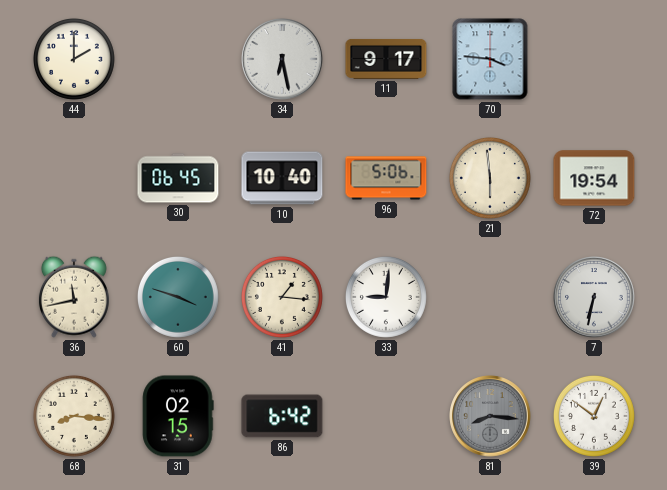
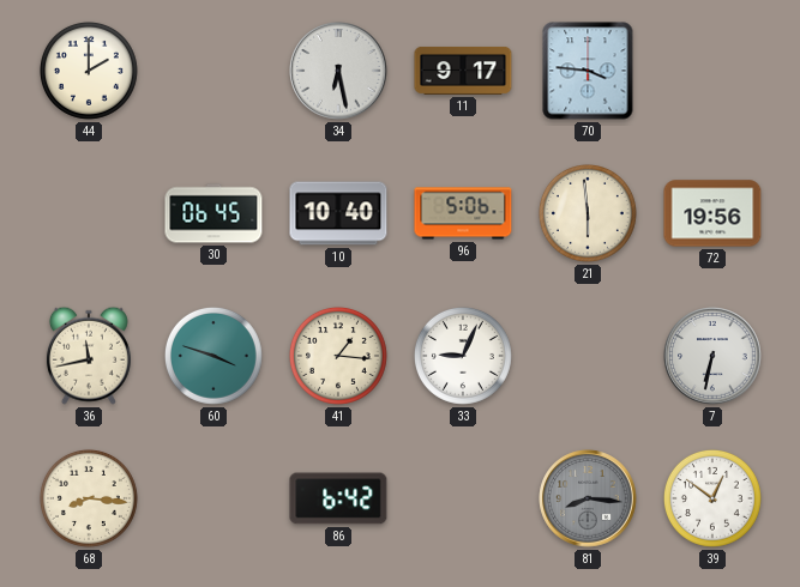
72: 19:54 -> 19:56 (712, 213)
33: 9:01 -> 9:04 (463, 356)
31: 02:15 -> none (178, 416)
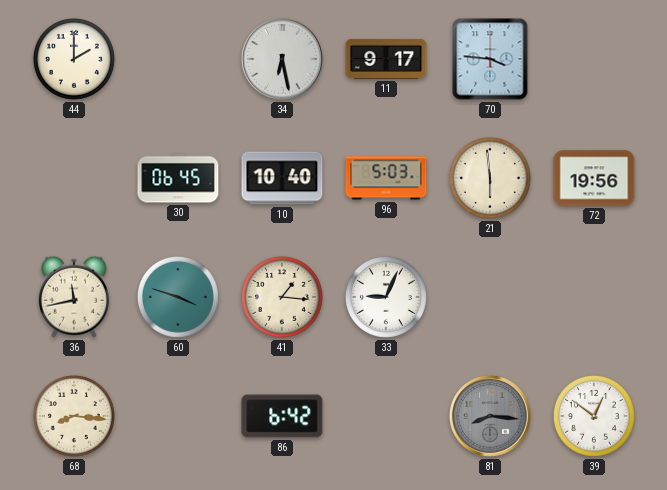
96: 5:06 -> 5:03 (386, 178)
7: 6:32 -> none (712, 356)
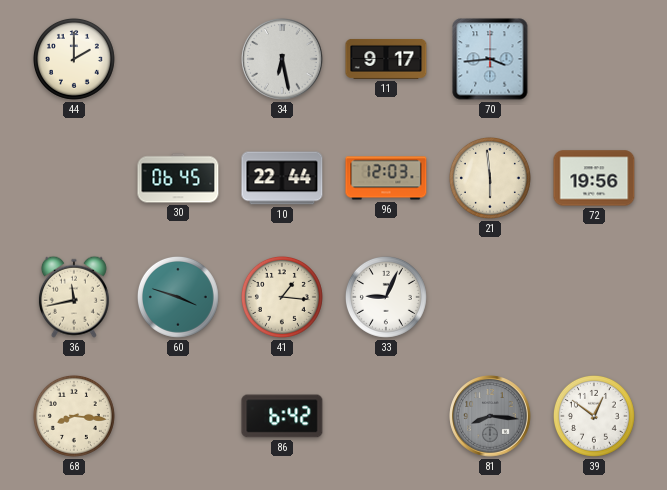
70: 3:46 -> 3:44 (490, 59)
10: 10:40 -> 22:44 (282, 178)
96: 5:03 -> 12:03 (386, 178)
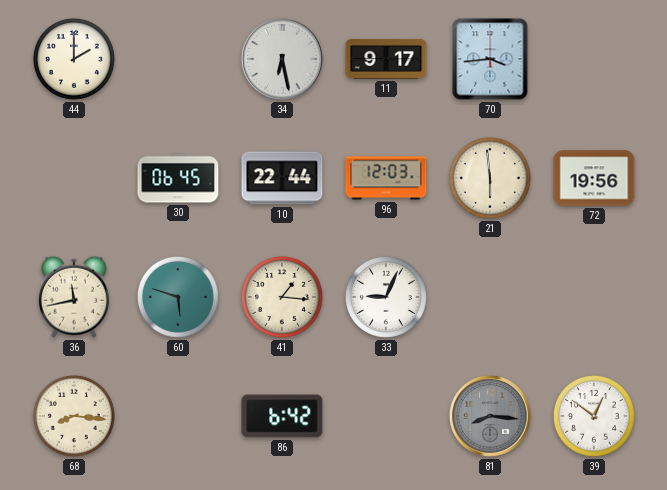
60: 3:48 -> 5:48 (178, 297)
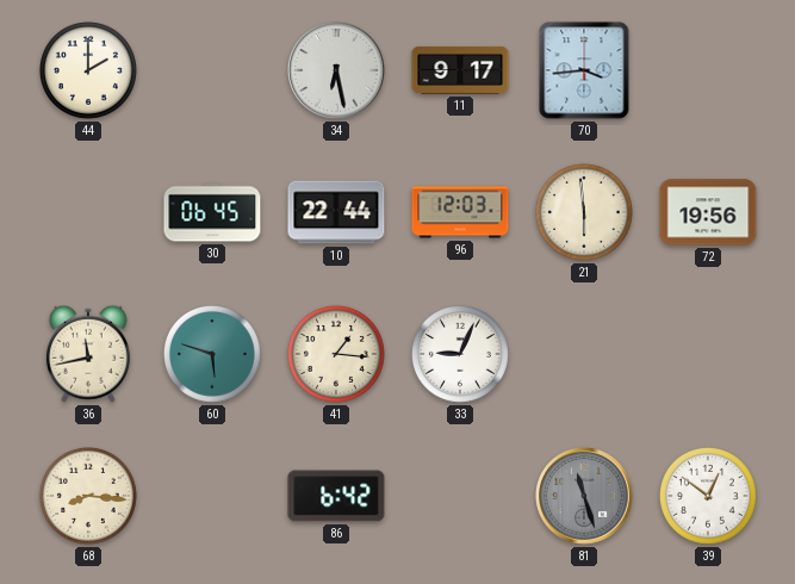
81: 8:16 -> 11:27 (584, 496)
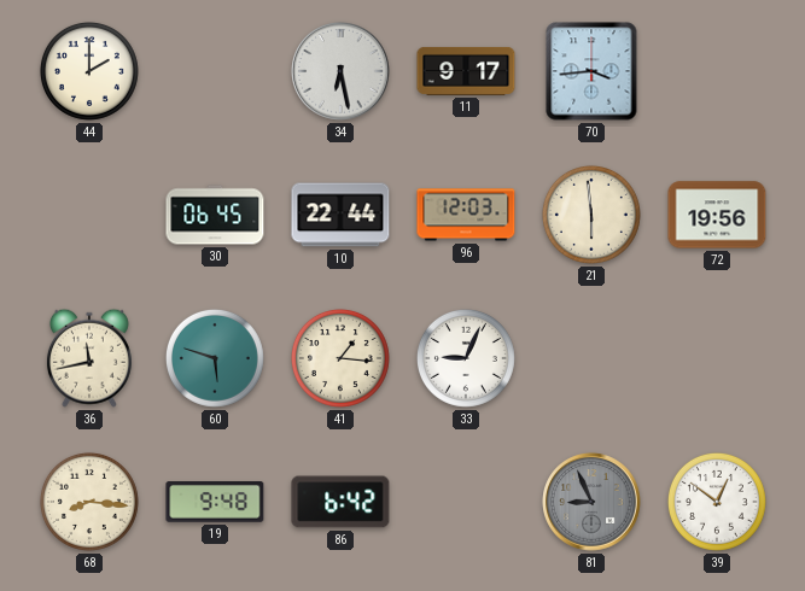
19: none -> 9:48 (215, 502)
81: 11:27 -> 8:56 (591, 502)
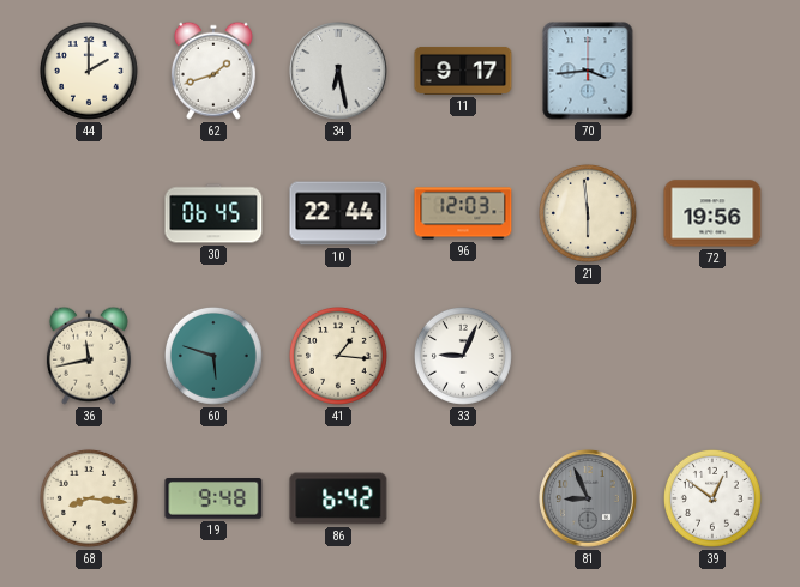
62: none -> 1:42 (213, 71)
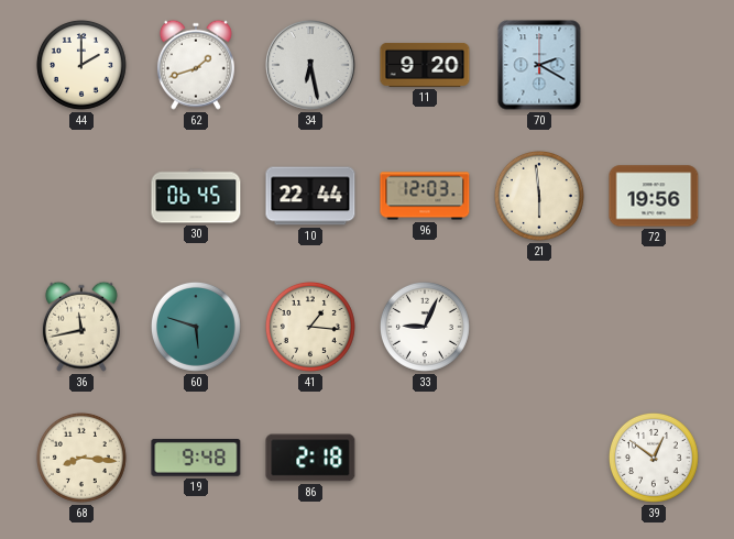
11: 9:17 -> 9:20 (425, 65)
70: 3:44 -> 2:20 (539, 65)
86: 6:42 -> 2:18 (310, 458)
81: 8:56 -> none (588, 498)
